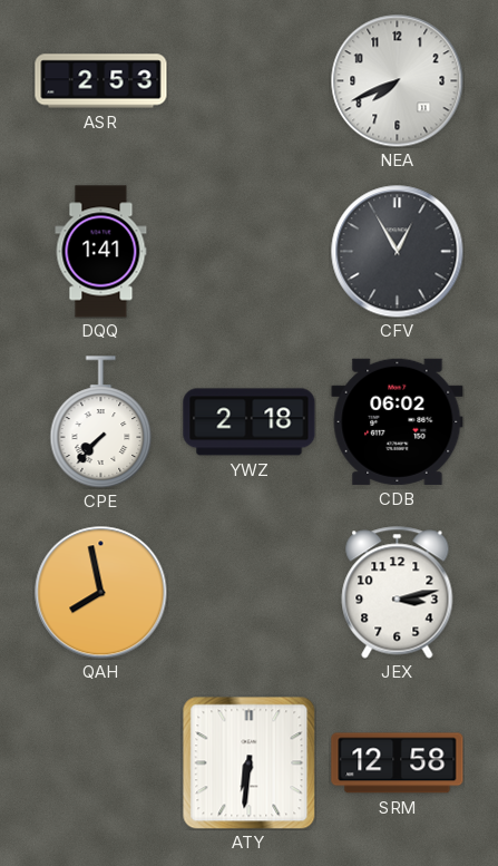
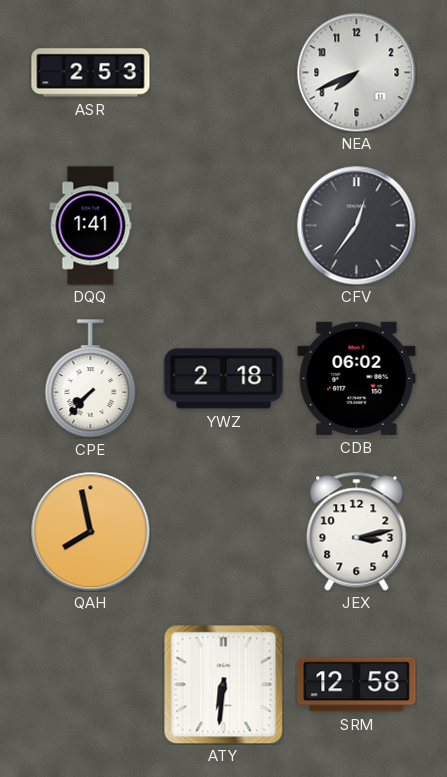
CFV: 12:55 -> 12:36 (357, 226)
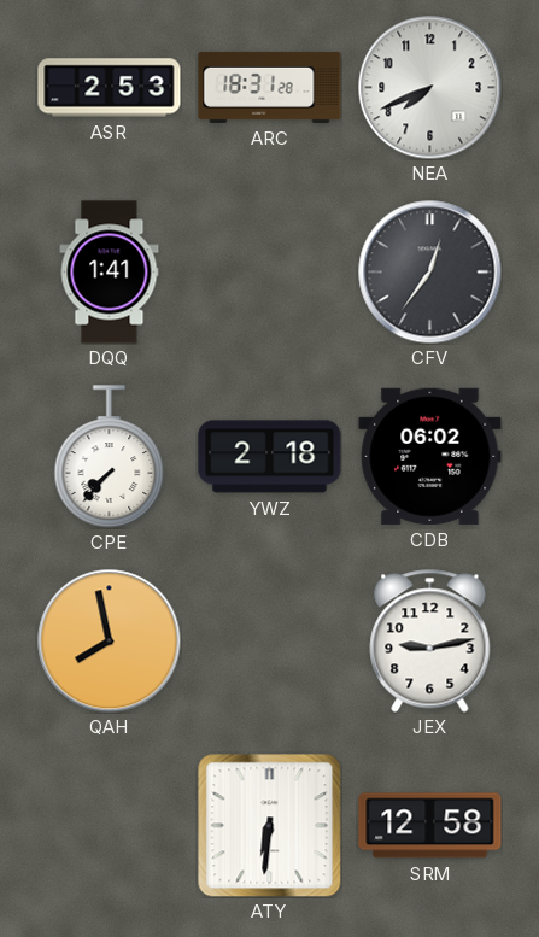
ARC: none -> 18:31 (270, 87)
JEX: 3:13 -> 9:13 (430, 642)
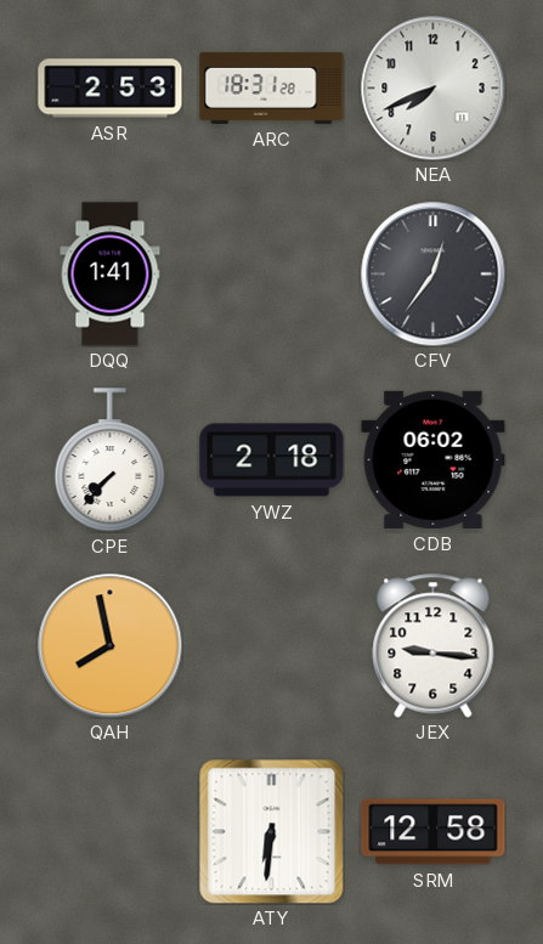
JEX: 9:13 -> 9:16 (434, 646)
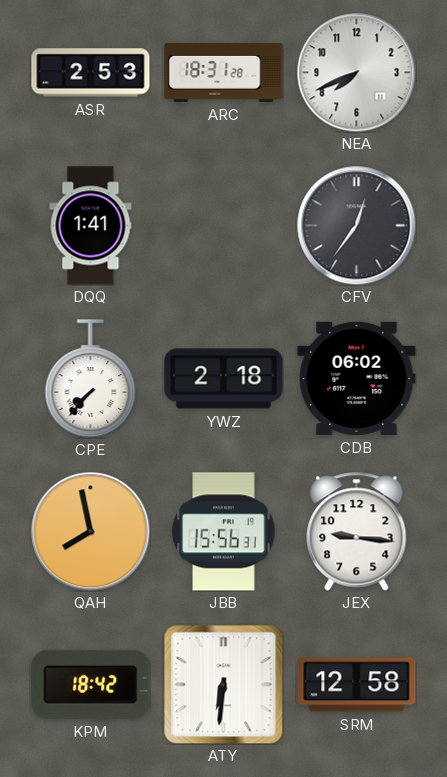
JBB: none -> 15:56 (224, 532)
KPM: none -> 18:42 (91, 684)
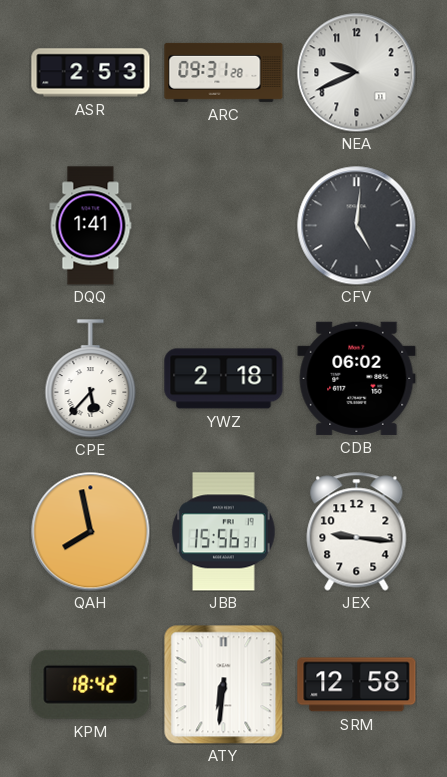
ARC: 18:31 -> 09:31 (224, 72)
NEA: 7:41 -> 9:41 (357, 73)
CFV: 12:36 -> 5:01 (357, 226)
CPE: 7:37 -> 5:37 (91, 379)
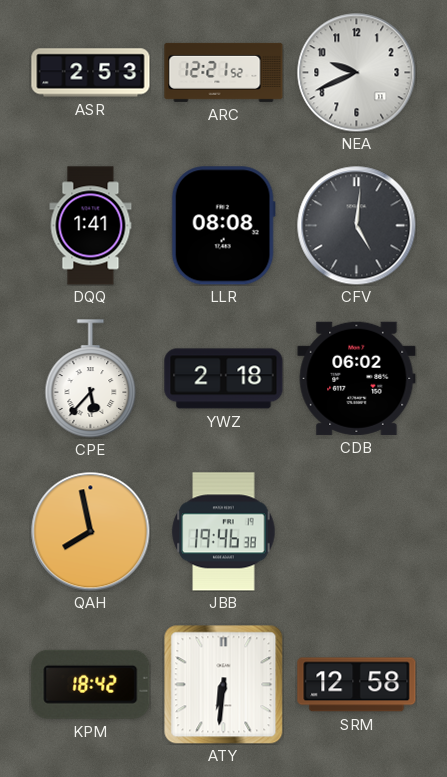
ARC: 09:31 -> 12:21 (224, 72)
LLR: none -> 08:08 (223, 226)
JBB: 15:56 -> 19:46 (224, 532)
JEX: 9:16 -> none (357, 532)
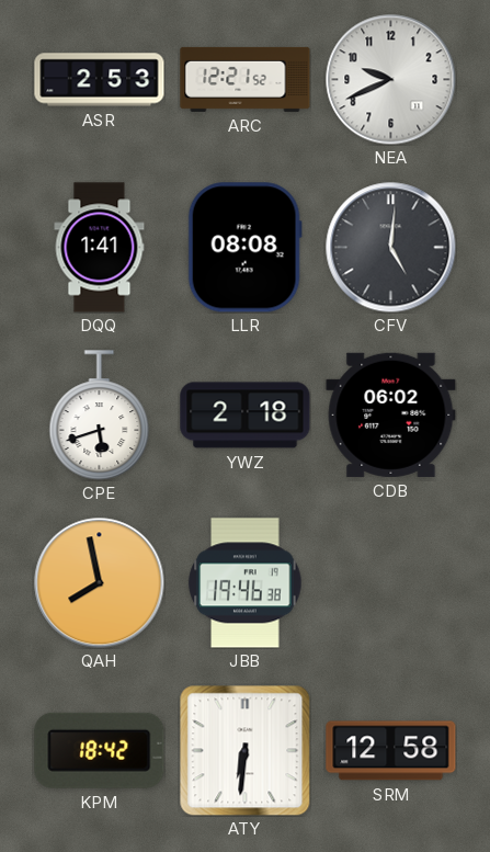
CPE: 5:37 -> 5:42 (100, 416)
